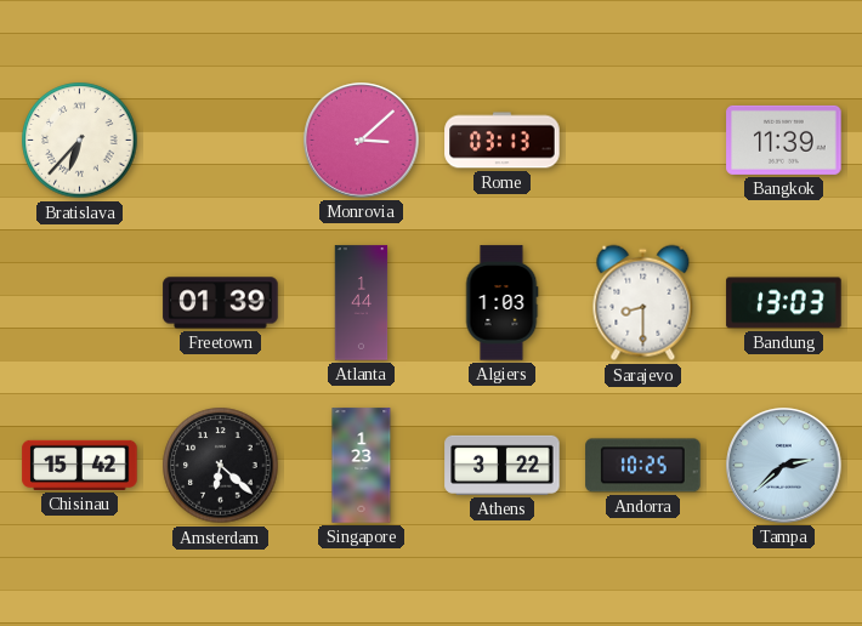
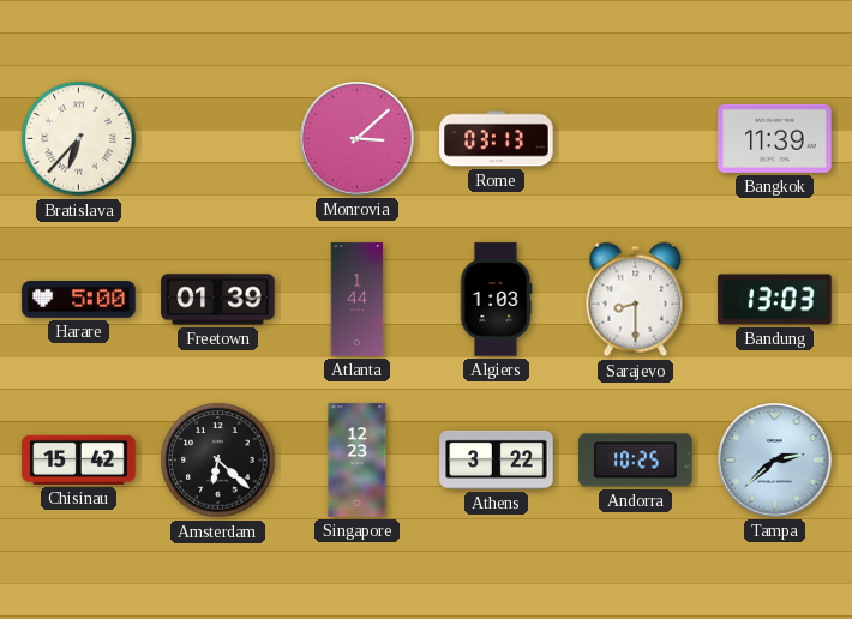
Harare: none -> 5:00 (79, 300)
Singapore: 1:23 -> 12:23 (358, 461)
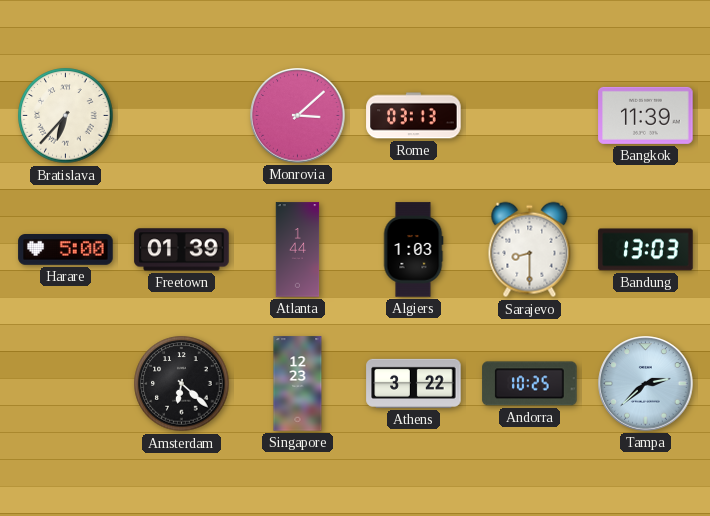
Chisinau: 15:42 -> none (79, 459)
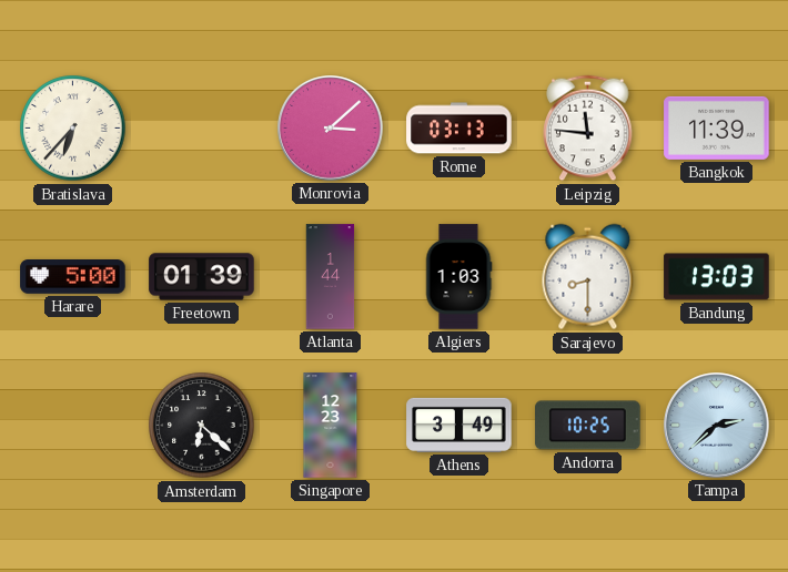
Leipzig: none -> 11:46 (588, 129)
Athens: 3:22 -> 3:49 (459, 425)
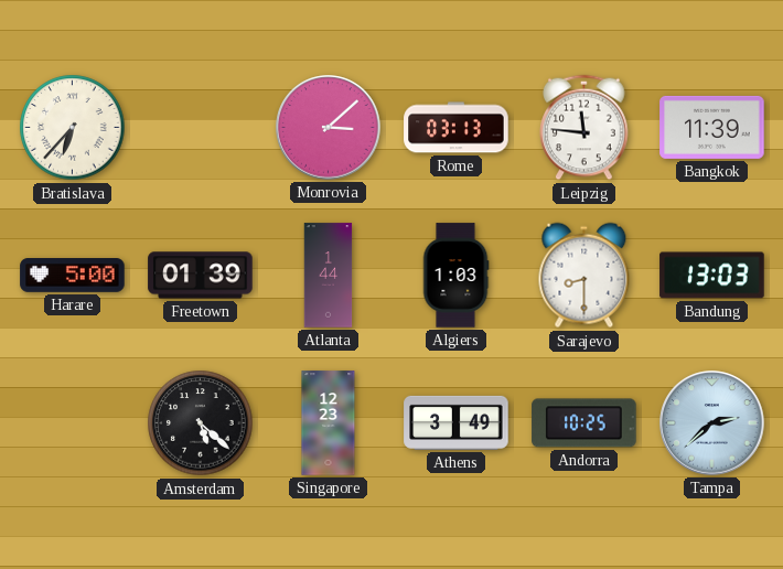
Amsterdam: 6:22 -> 5:22 (201, 423)
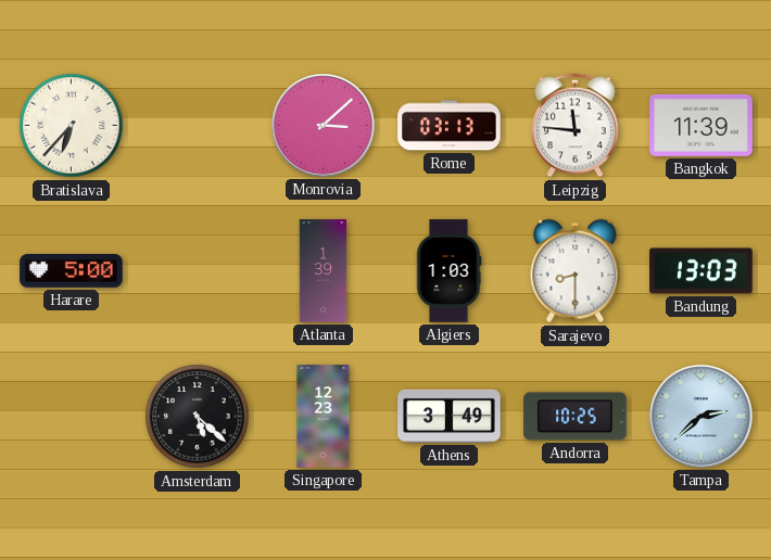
Freetown: 01:39 -> none (201, 276)
Atlanta: 1:44 -> 1:39 (324, 271)
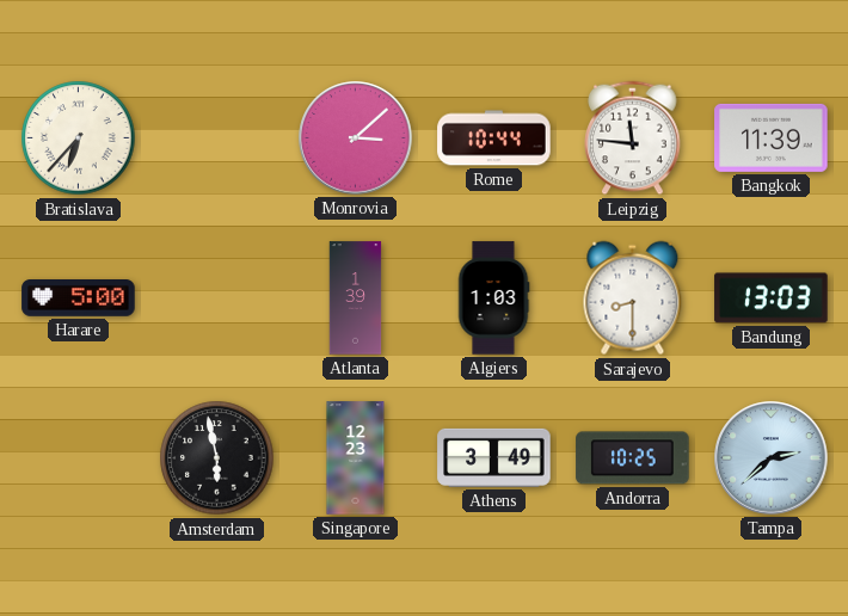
Rome: 03:13 -> 10:44 (494, 138)
Amsterdam: 5:22 -> 5:58 (217, 458)
